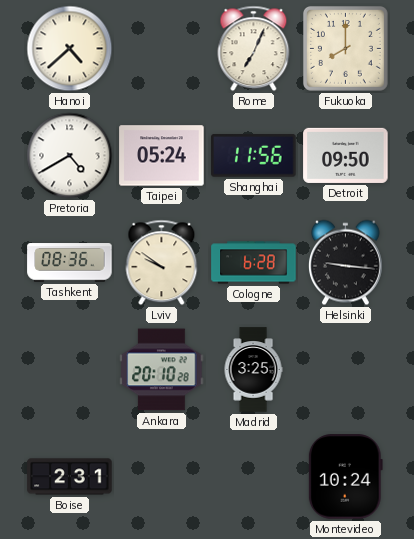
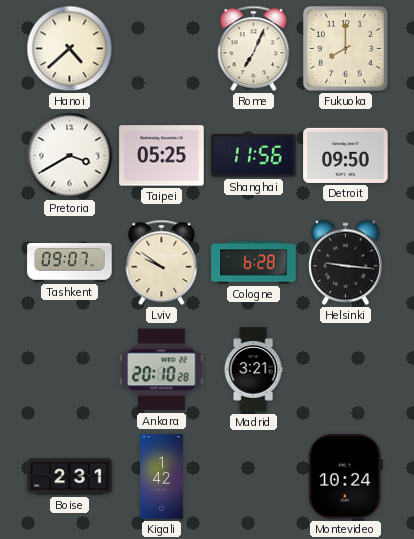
Pretoria: 4:40 -> 3:40 (70, 156)
Taipei: 05:24 -> 05:25 (162, 156)
Tashkent: 08:36 -> 09:07 (70, 263)
Madrid: 3:25 -> 3:21 (253, 370)
Kigali: none -> 1:42 (162, 477)
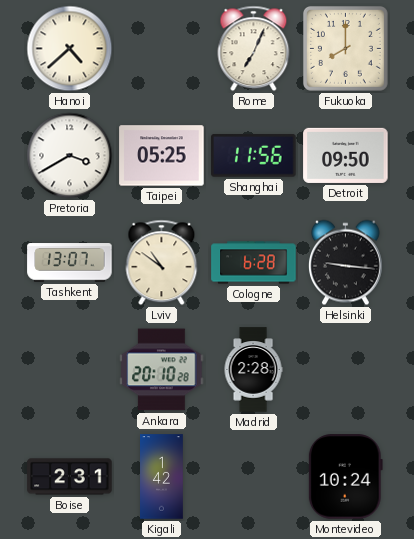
Tashkent: 09:07 -> 13:07 (70, 263)
Lviv: 9:51 -> 10:51 (162, 263)
Madrid: 3:21 -> 2:28 (253, 370)
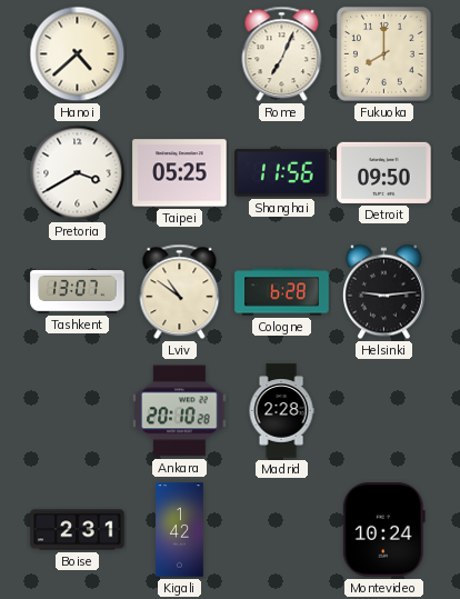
Helsinki: 9:16 -> 9:14 (383, 292)
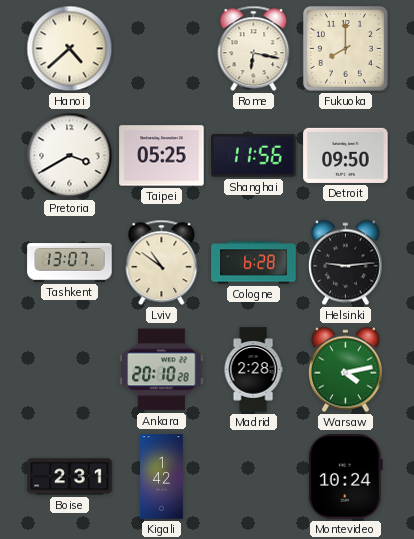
Rome: 7:04 -> 6:17 (254, 49)
Warsaw: none -> 4:13 (345, 370)
